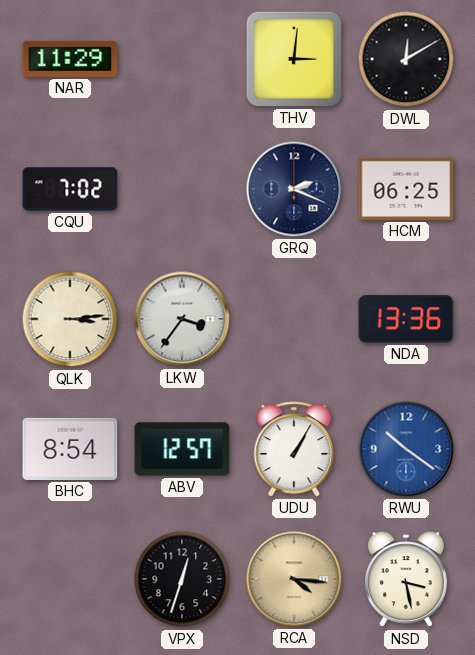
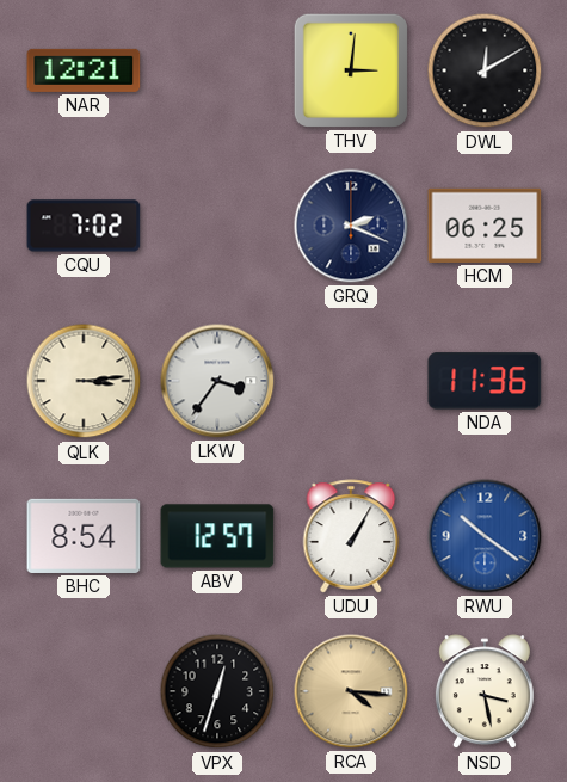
NAR: 11:29 -> 12:21 (84, 70)
NDA: 13:36 -> 11:36 (485, 381)
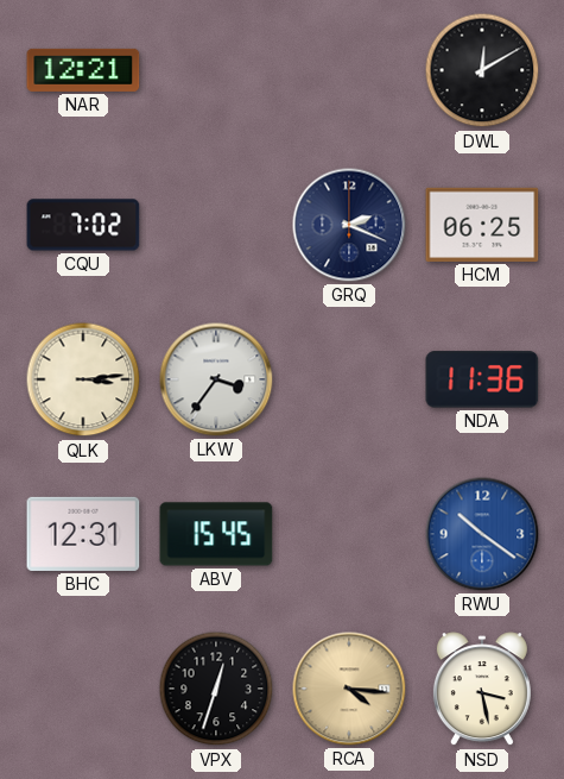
THV: 3:01 -> none (351, 70)
BHC: 8:54 -> 12:31 (83, 534)
ABV: 12:57 -> 15:45 (216, 534)
UDU: 1:05 -> none (351, 536)
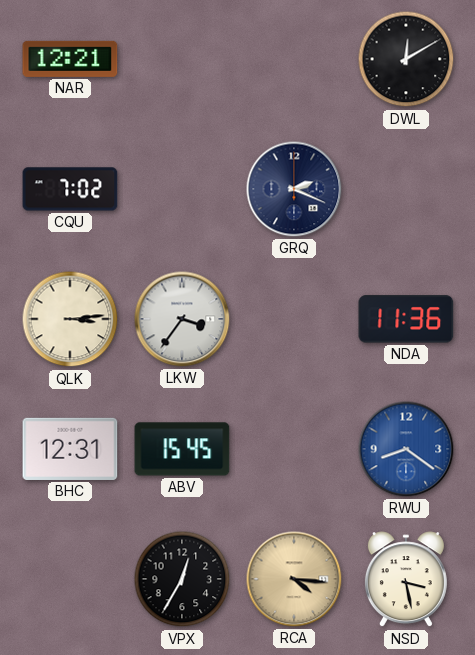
HCM: 06:25 -> none (482, 225)
RWU: 10:21 -> 8:21 (406, 449)
VPX: 12:33 -> 12:35 (182, 579)
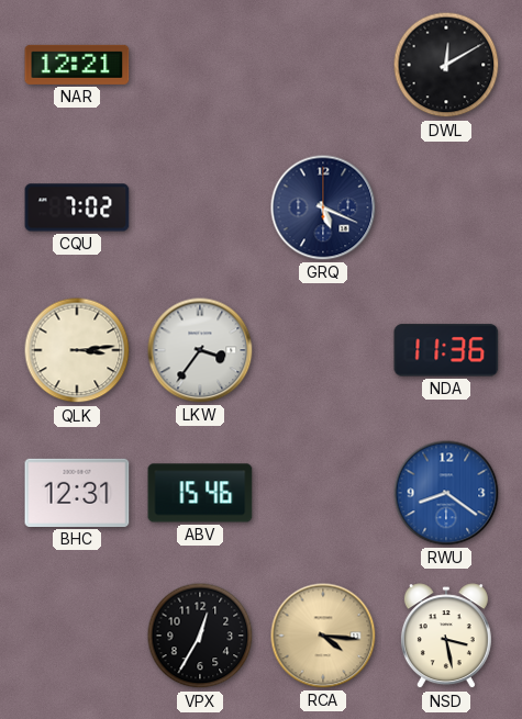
GRQ: 2:19 -> 5:19 (323, 207)
ABV: 15:45 -> 15:46 (200, 493)
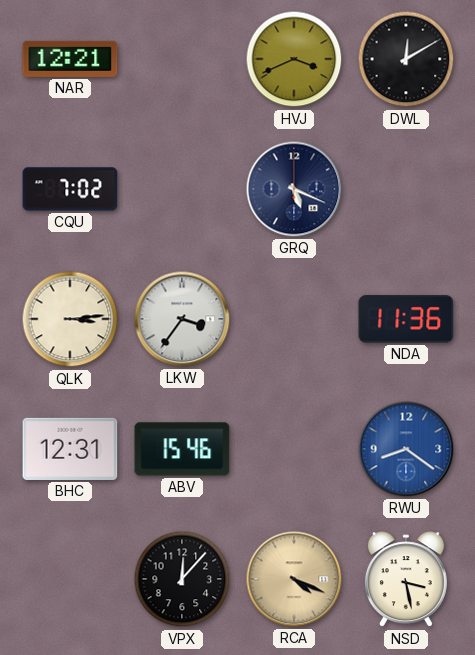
HVJ: none -> 3:41 (294, 59)
VPX: 12:35 -> 12:07 (182, 579)
RCA: 4:16 -> 4:19 (294, 579)
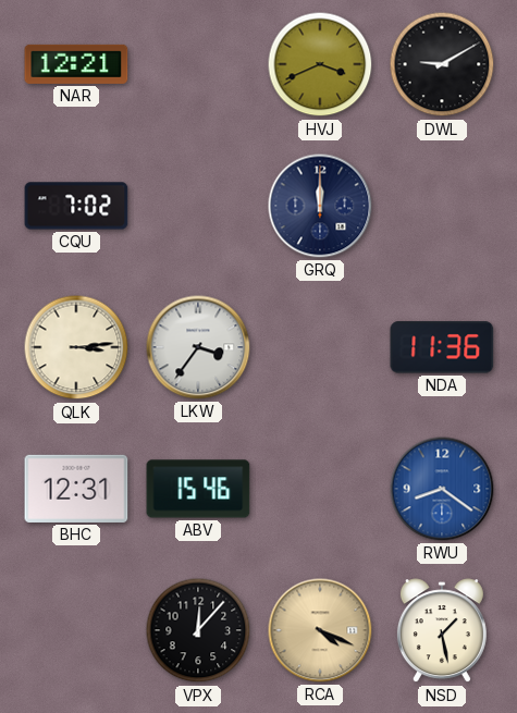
DWL: 12:10 -> 9:10 (442, 64)
GRQ: 5:19 -> 12:00 (320, 206)
NSD: 3:28 -> 1:28 (442, 631)
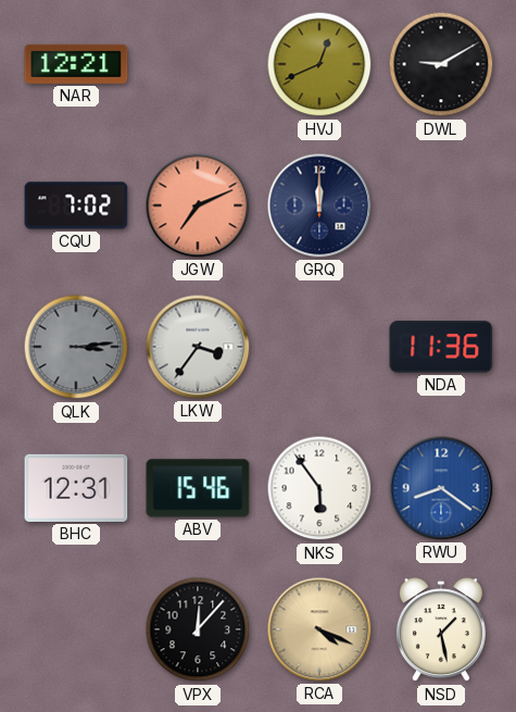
HVJ: 3:41 -> 12:41 (319, 64)
JGW: none -> 7:11 (198, 205)
QLK dial: cream -> grey (76, 347)
NKS: none -> 5:54 (319, 488)
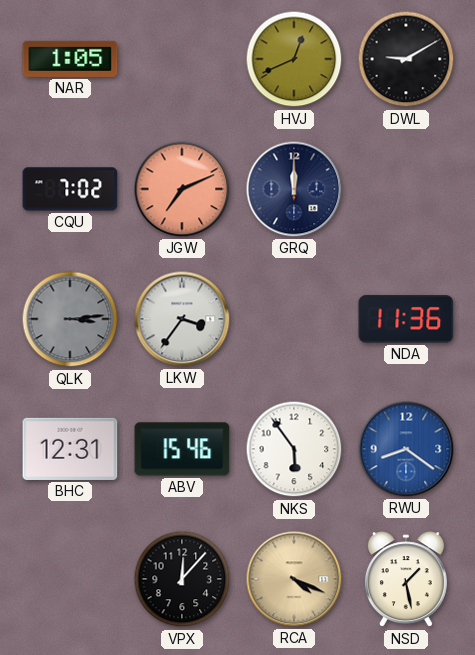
NAR: 12:21 -> 1:05 (70, 59)
